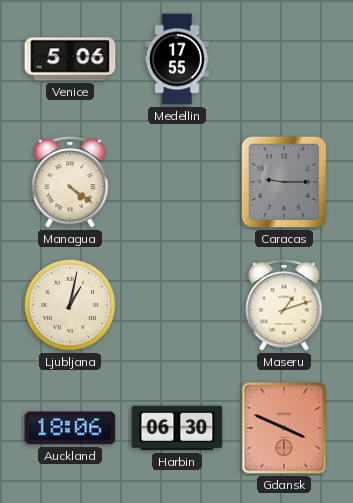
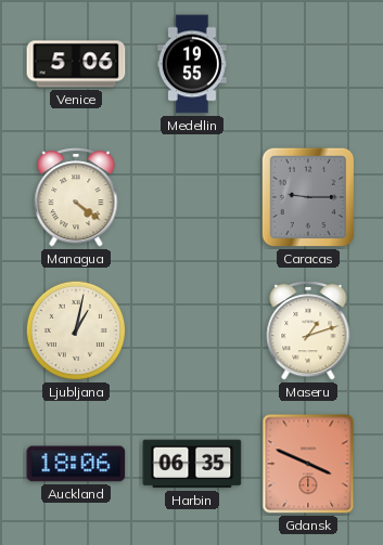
Medellin: 17:55 -> 19:55 (193, 64)
Harbin: 06:30 -> 06:35 (192, 464)
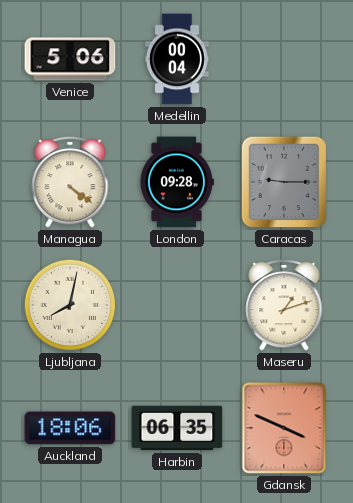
Medellin: 19:55 -> 00:04 (178, 59)
London: none -> 09:28 (176, 182)
Ljubljana: 1:02 -> 8:02 (70, 305)
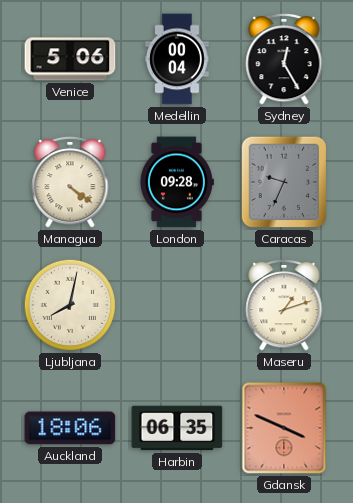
Sydney: none -> 12:25 (284, 60)
Caracas: 9:15 -> 9:34 (284, 182)
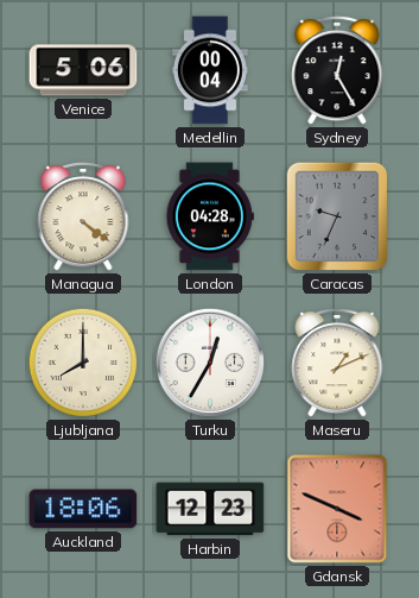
London: 09:28 -> 04:28 (209, 216)
Ljubljana: 8:02 -> 8:00 (83, 363)
Turku: none -> 12:35 (210, 363)
Maseru: 1:12 -> 1:11 (337, 364)
Harbin: 06:35 -> 12:23 (210, 509)
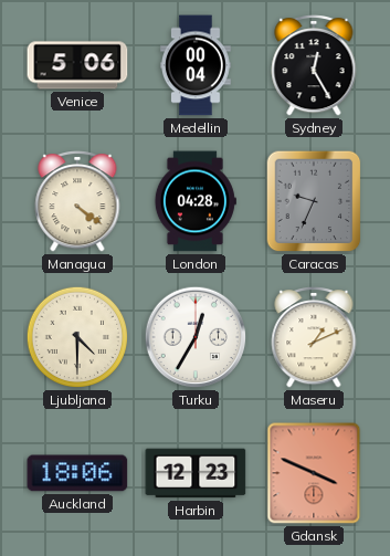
Ljubljana: 8:00 -> 4:30 (77, 337)
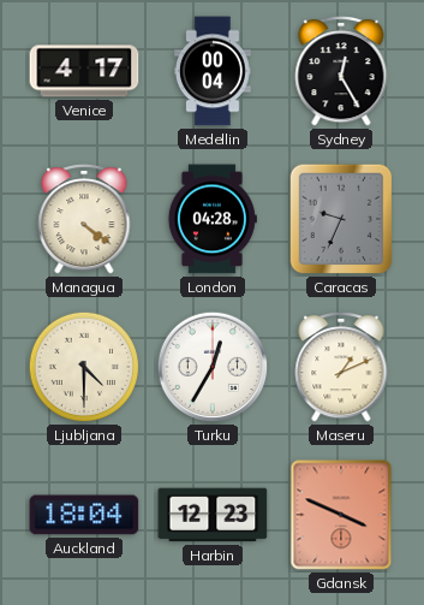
Venice: 5:06 -> 4:17 (84, 71)
Auckland: 18:06 -> 18:04 (84, 515)
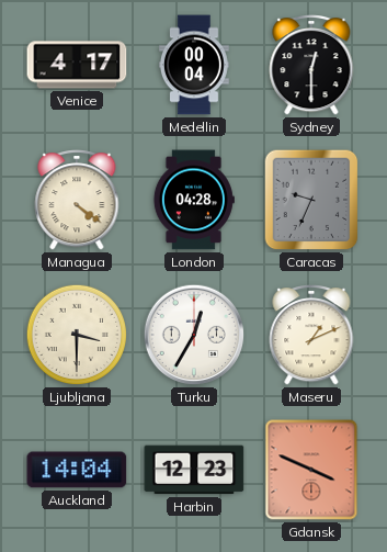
Sydney: 12:25 -> 12:30 (311, 66)
Ljubljana: 4:30 -> 3:30 (77, 335)
Auckland: 18:04 -> 14:04 (77, 470)
